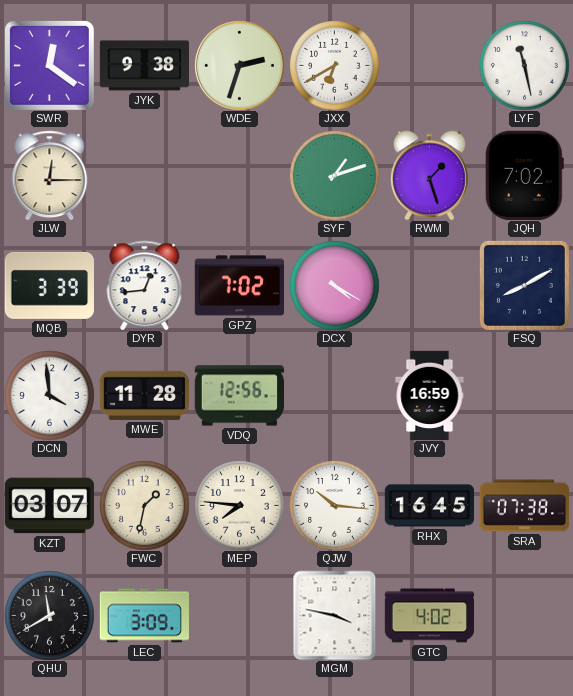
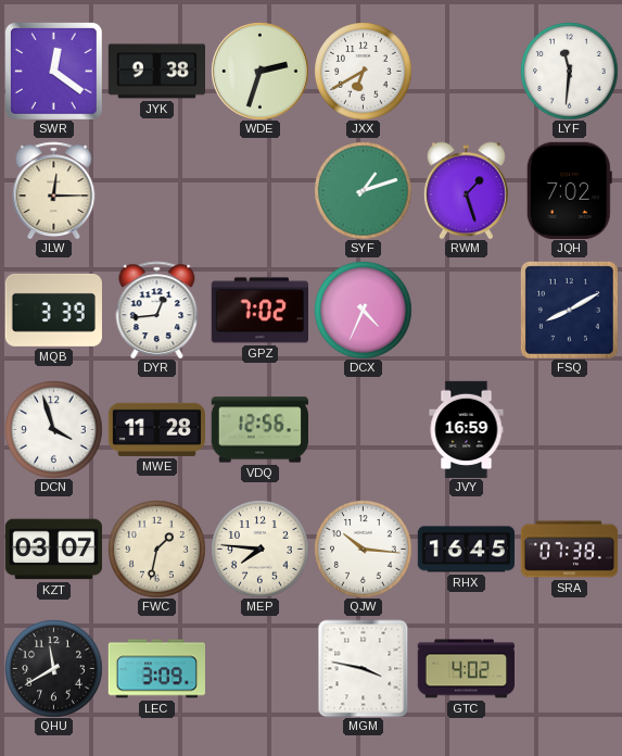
LYF: 11:28 -> 11:31 (569, 71)
DCX: 4:20 -> 4:34 (363, 310)
DCN: 3:59 -> 3:57 (53, 429)
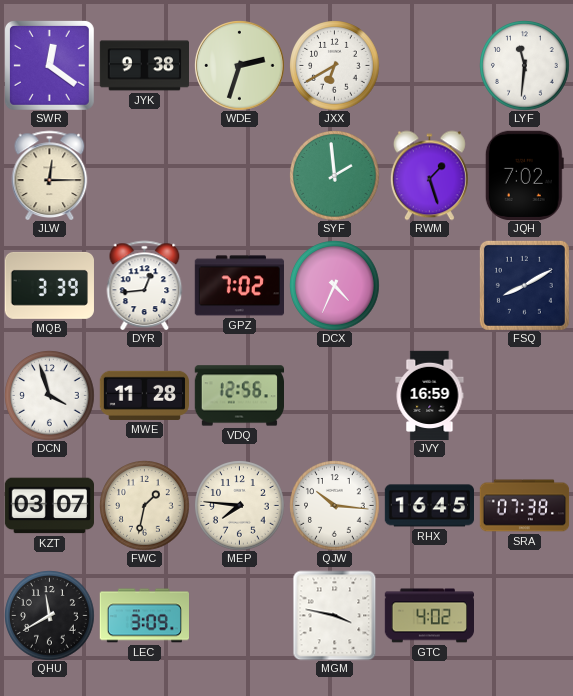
SYF: 1:12 -> 1:59 (334, 175)
